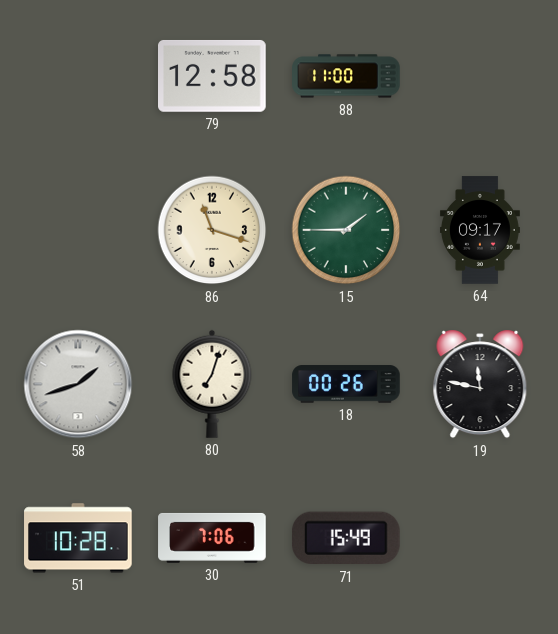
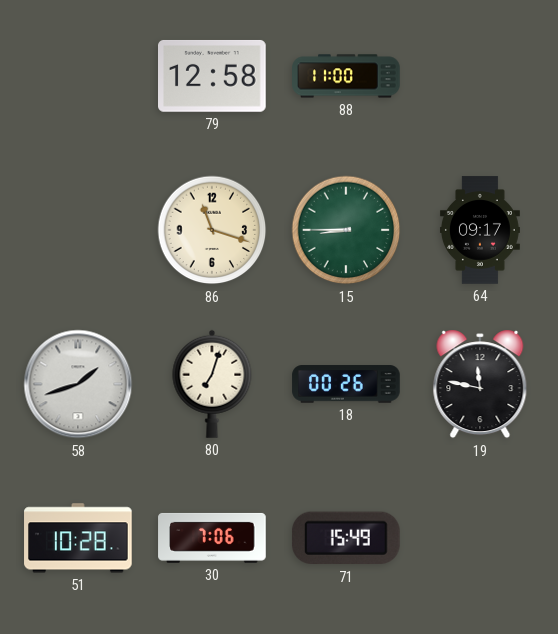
15: 1:45 -> 8:45 (346, 230)
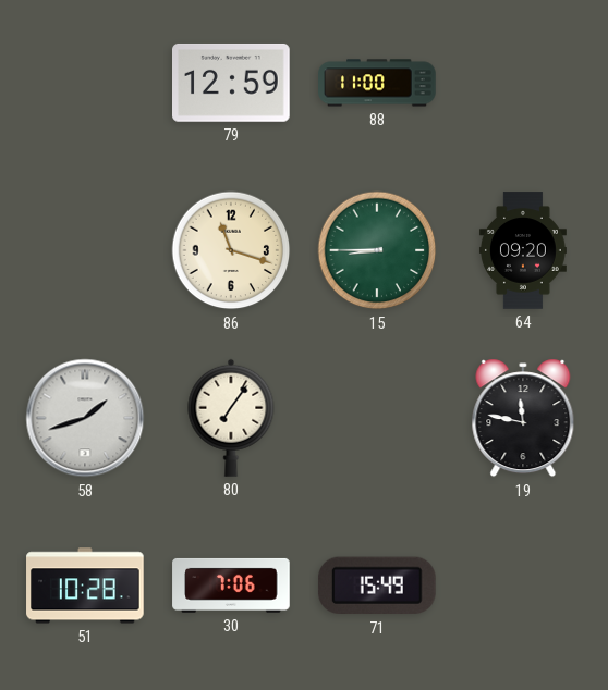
79: 12:58 -> 12:59 (231, 83)
64: 09:17 -> 09:20 (523, 250)
80: 7:03 -> 7:06 (231, 418)
18: 00:26 -> none (346, 384)
